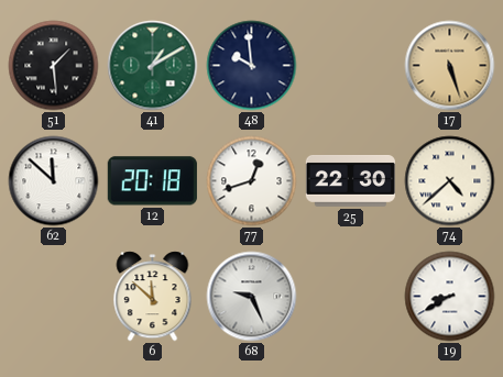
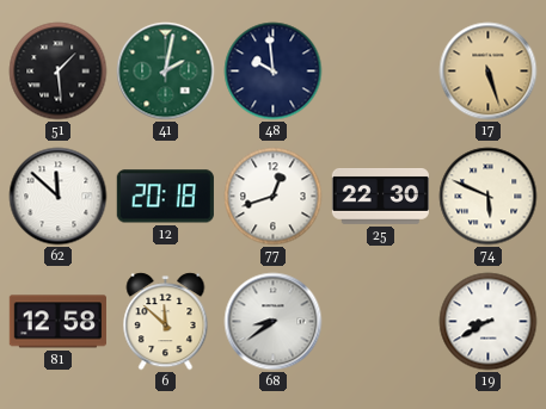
41: 1:10 -> 2:02 (166, 72)
74: 4:38 -> 5:49 (489, 197)
81: none -> 12:58 (57, 322)
68: 9:26 -> 8:39 (274, 322)
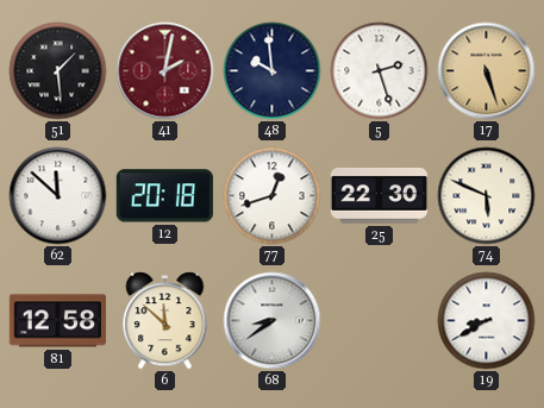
41 dial: green -> burgundy (165, 71)
5: none -> 2:27 (380, 71)
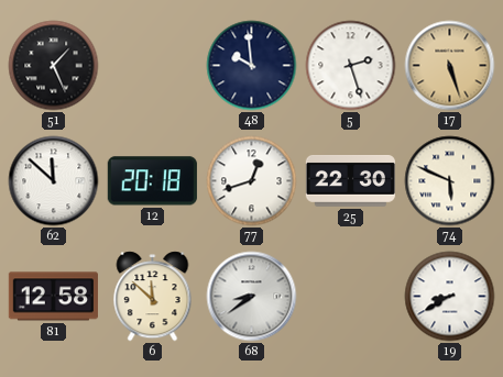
51: 1:29 -> 1:26 (54, 66)
41: 2:02 -> none (165, 71)
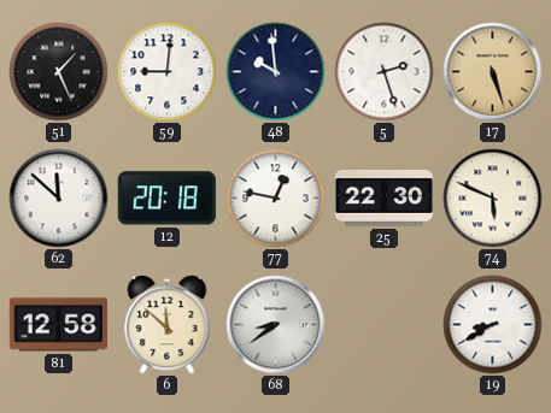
59: none -> 9:01 (168, 72)
77: 12:42 -> 12:47 (276, 199)
